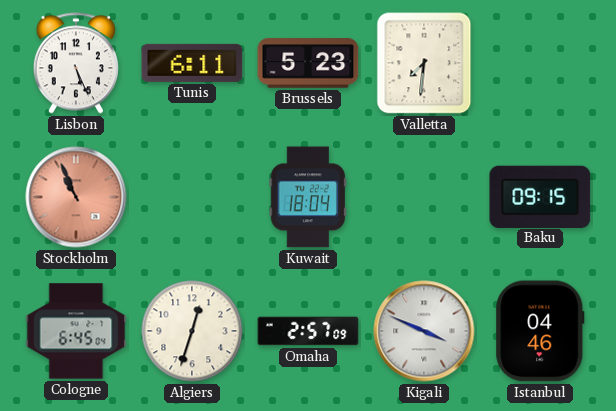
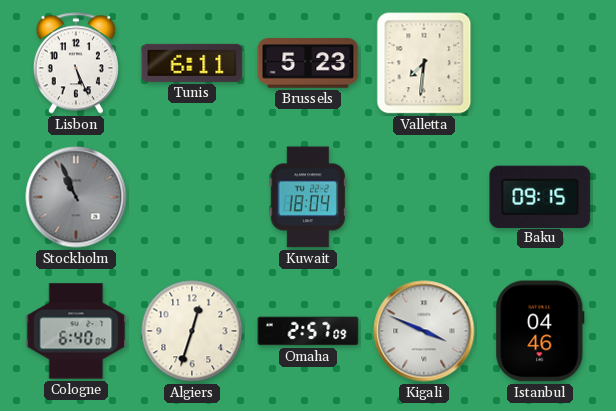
Stockholm dial: salmon -> grey (76, 197)
Cologne: 6:45 -> 6:40 (76, 331)
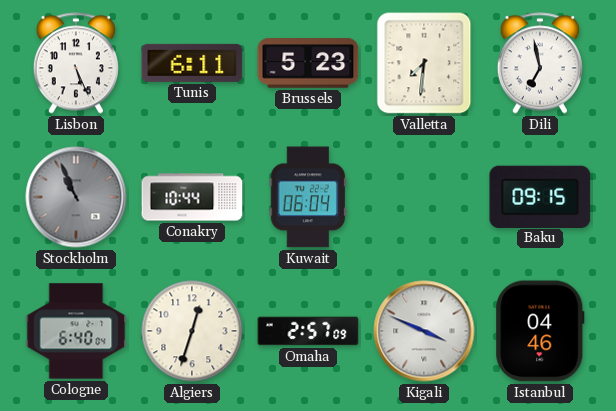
Dili: none -> 6:58 (540, 63)
Conakry: none -> 10:44 (192, 197)
Kuwait: 18:04 -> 06:04 (308, 197)
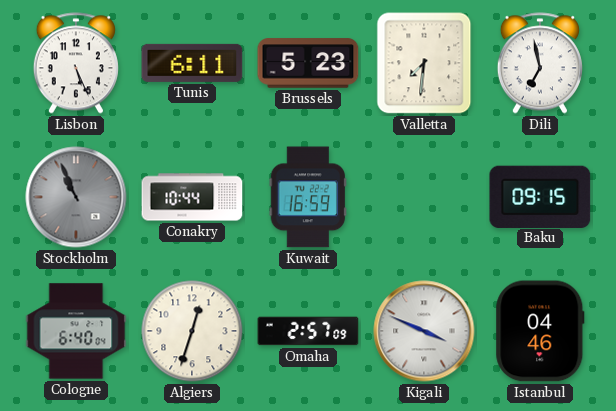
Kuwait: 06:04 -> 16:59 (308, 197)
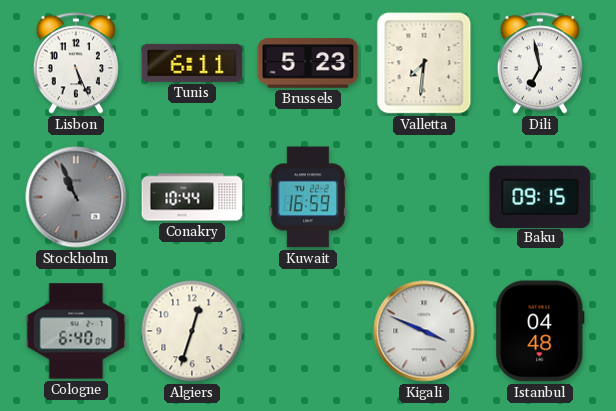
Omaha: 2:57 -> none (308, 331)
Istanbul: 04:46 -> 04:48 (540, 331)
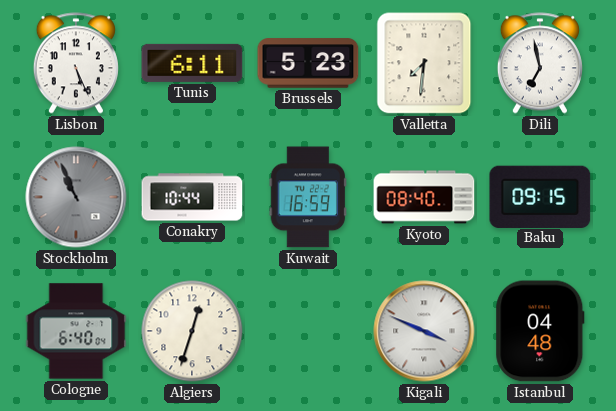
Kyoto: none -> 08:40 (424, 197)
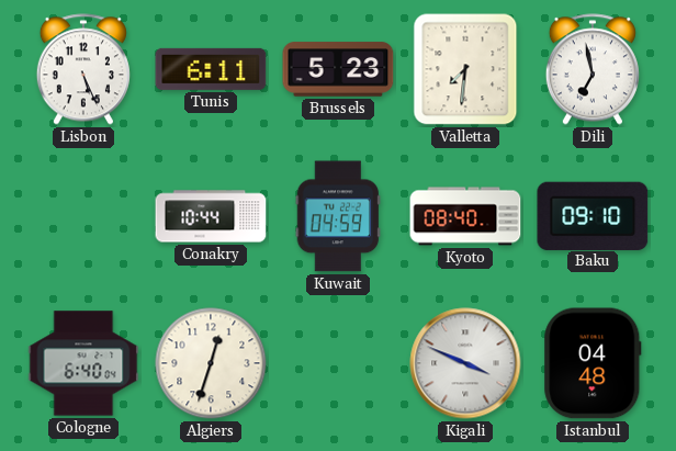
Stockholm: 10:56 -> none (76, 197)
Kuwait: 16:59 -> 04:59 (338, 216)
Baku: 09:15 -> 09:10 (593, 215)
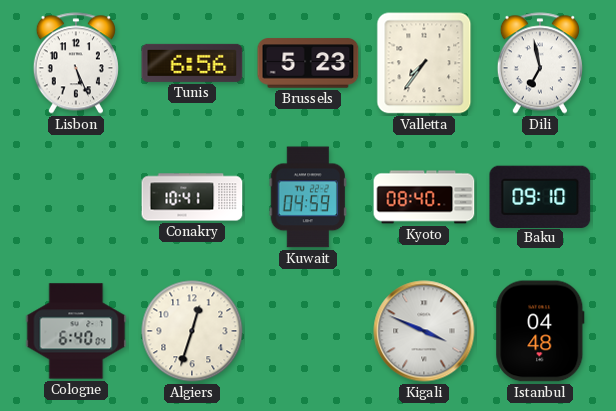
Tunis: 6:11 -> 6:56 (192, 63)
Valletta: 7:31 -> 7:36 (424, 63)
Conakry: 10:44 -> 10:41 (192, 197)
